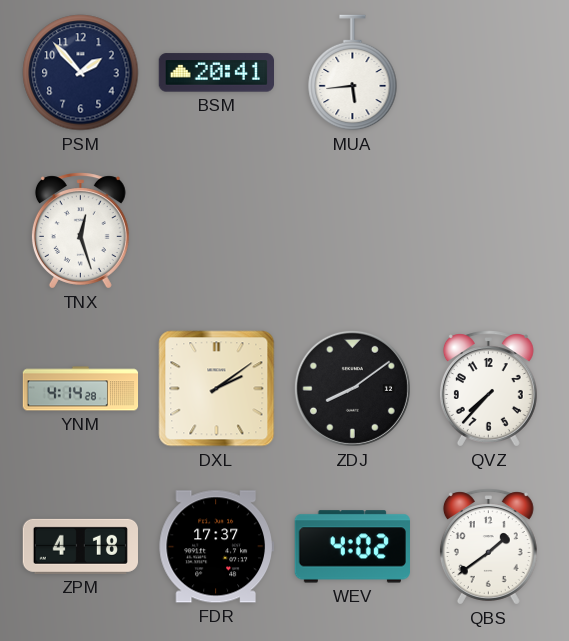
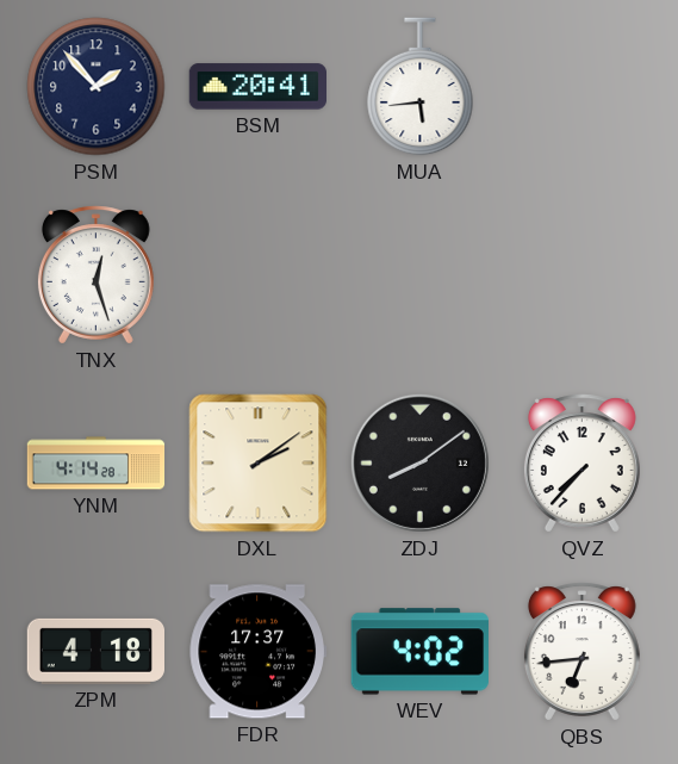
QBS: 1:39 -> 6:44 (581, 652)
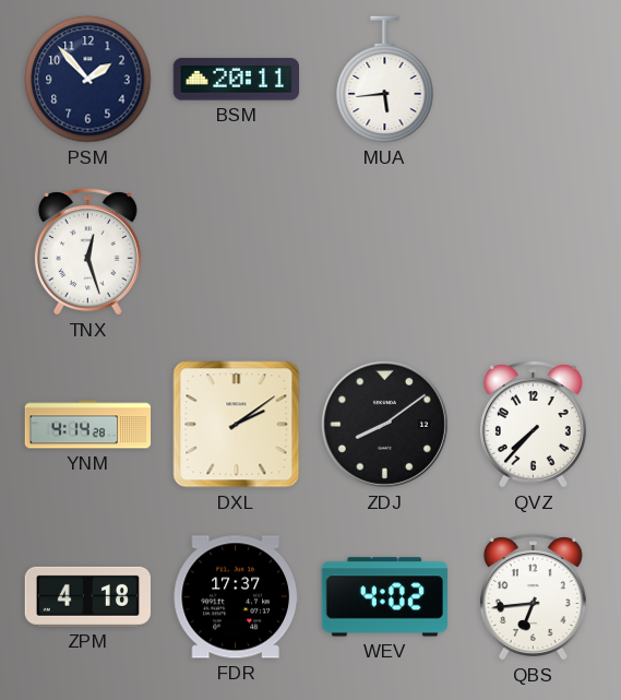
BSM: 20:41 -> 20:11 (236, 80)
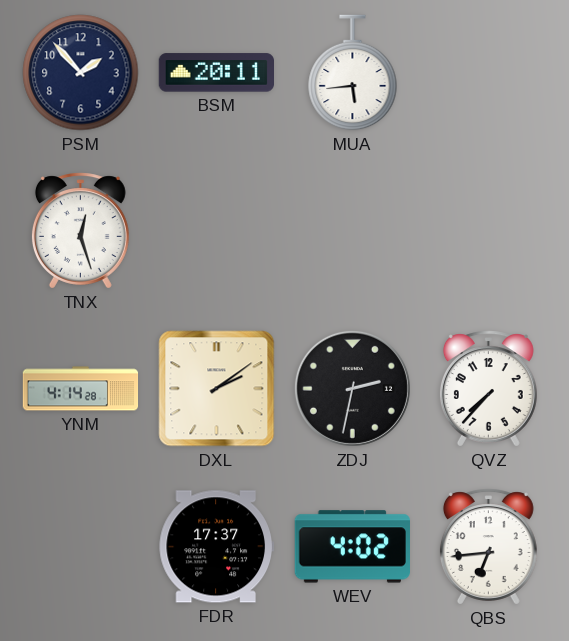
ZDJ: 8:09 -> 2:32 (352, 388)
ZPM: 4:18 -> none (87, 596)
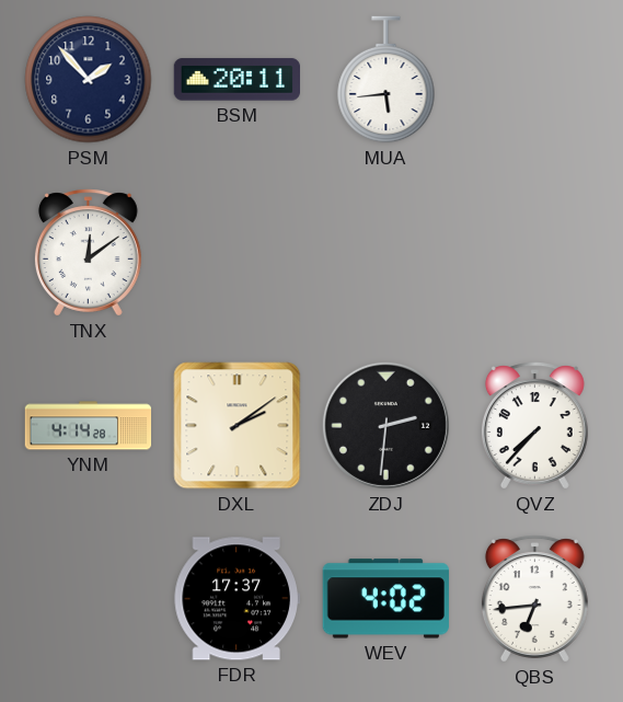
TNX: 12:27 -> 12:09 (88, 253)
ZDJ: 2:32 -> 2:31 (385, 425)
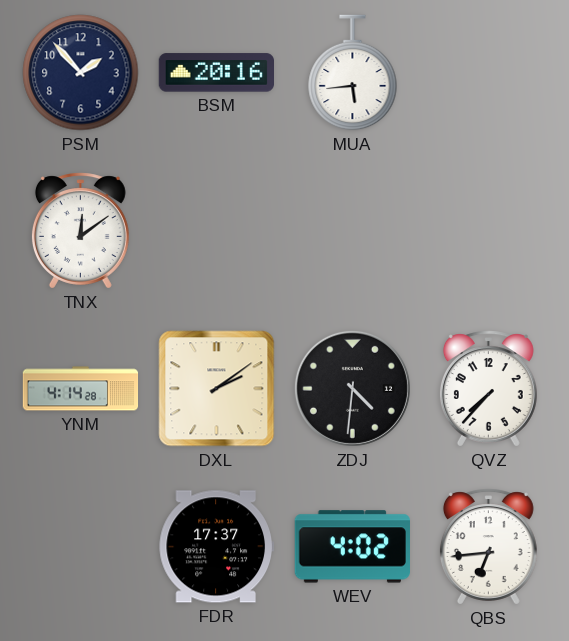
BSM: 20:11 -> 20:16 (216, 73)
ZDJ: 2:31 -> 4:31 (352, 388)
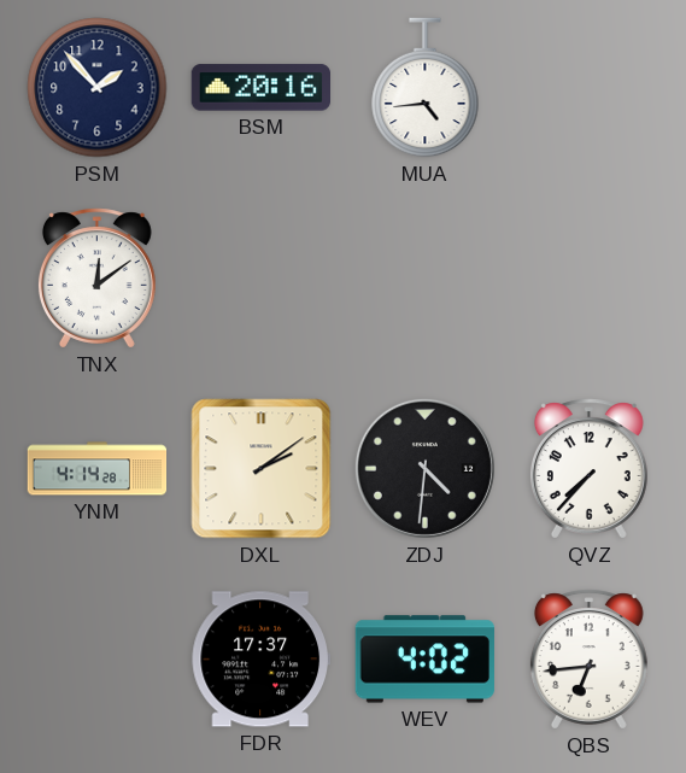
MUA: 5:44 -> 4:44 (426, 88)
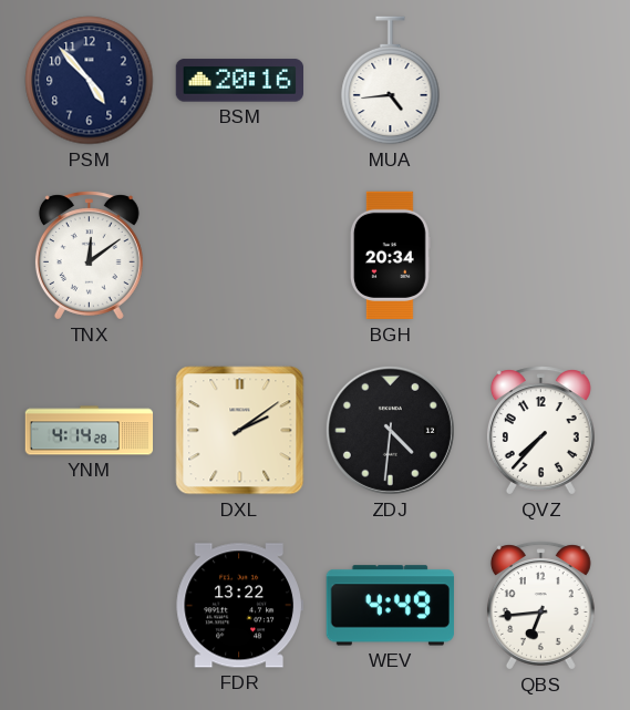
PSM: 1:53 -> 4:53 (90, 81)
BGH: none -> 20:34 (390, 256)
FDR: 17:37 -> 13:22 (239, 606)
WEV: 4:02 -> 4:49 (390, 606)
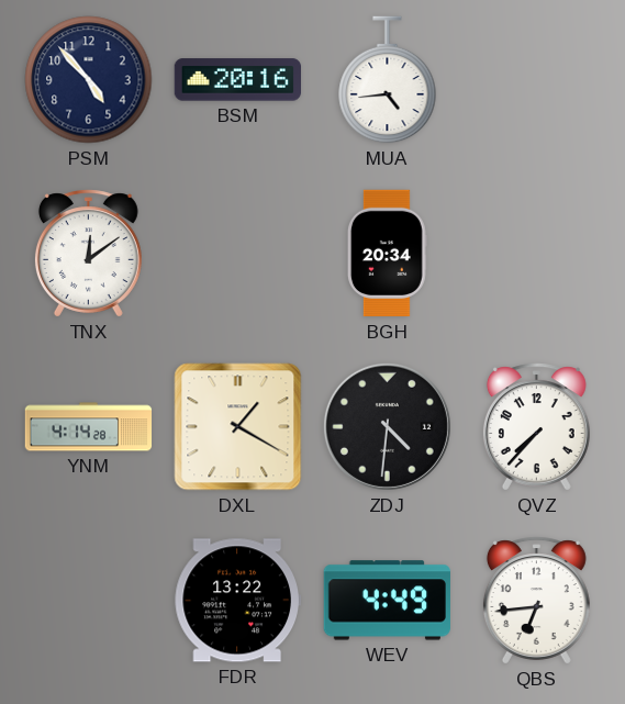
DXL: 2:09 -> 1:20 (238, 427)
